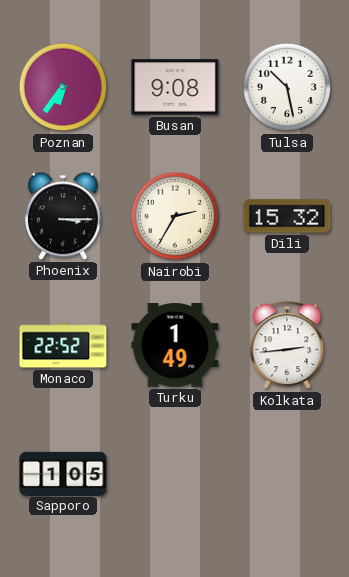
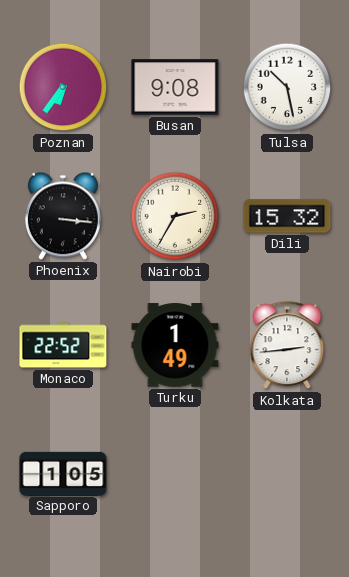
Phoenix: 3:15 -> 3:16 (63, 216)
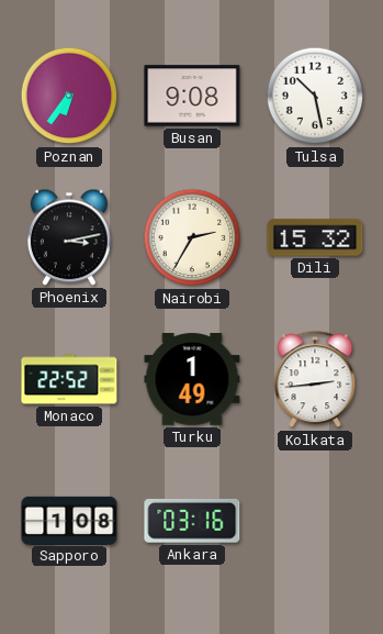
Phoenix: 3:16 -> 3:13 (69, 237)
Sapporo: 1:05 -> 1:08 (69, 520)
Ankara: none -> 03:16 (192, 521)
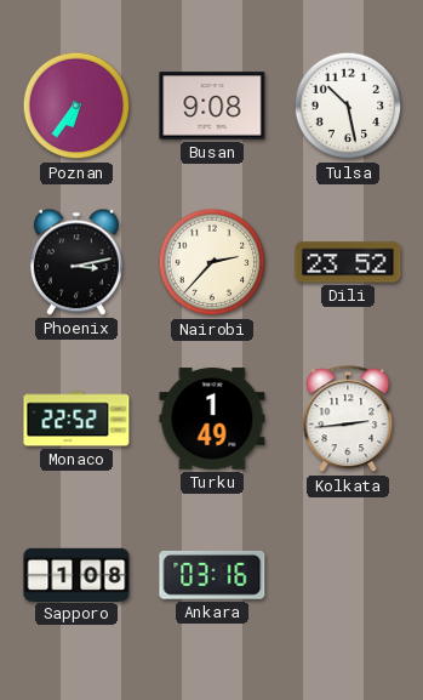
Nairobi: 2:35 -> 2:37 (212, 262)
Dili: 15:32 -> 23:52 (348, 262)
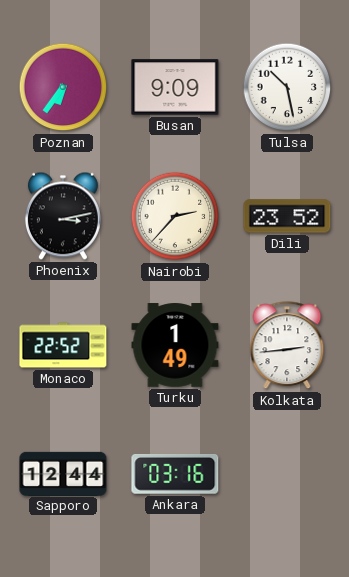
Busan: 9:08 -> 9:09 (175, 87)
Sapporo: 1:08 -> 12:44 (63, 473)
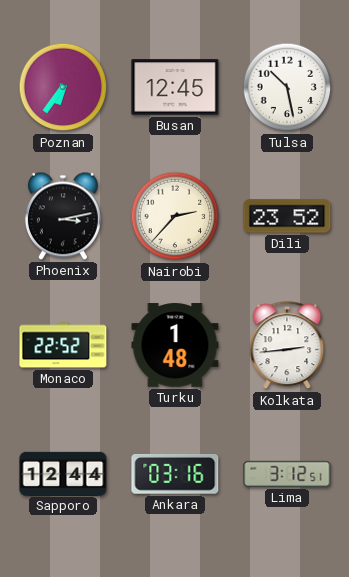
Busan: 9:09 -> 12:45 (175, 87)
Turku: 1:49 -> 1:48 (175, 345)
Lima: none -> 3:12 (287, 474)
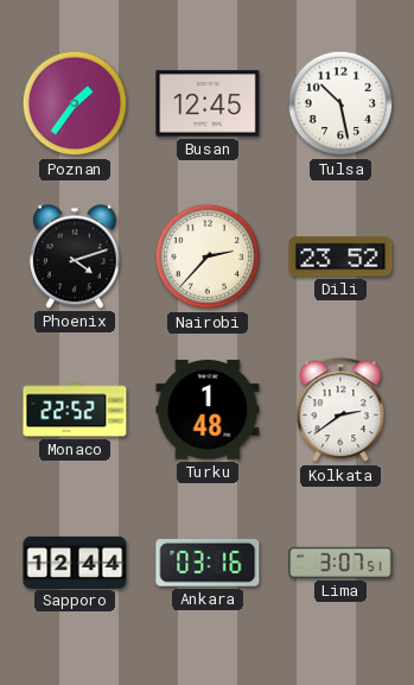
Poznan: 6:36 -> 1:36 (75, 103)
Phoenix: 3:13 -> 4:12 (75, 256)
Kolkata: 2:44 -> 2:39 (340, 411)
Lima: 3:12 -> 3:07 (340, 563)
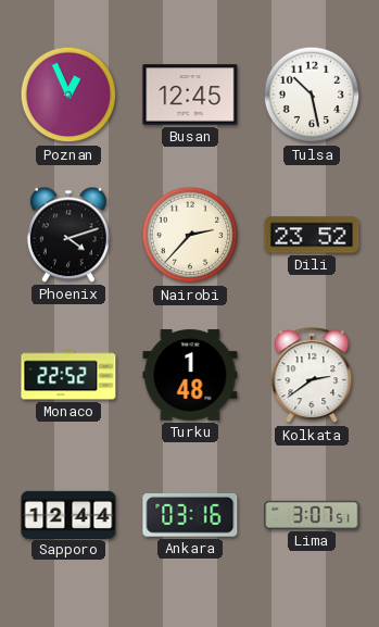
Poznan: 1:36 -> 12:56 (68, 95)
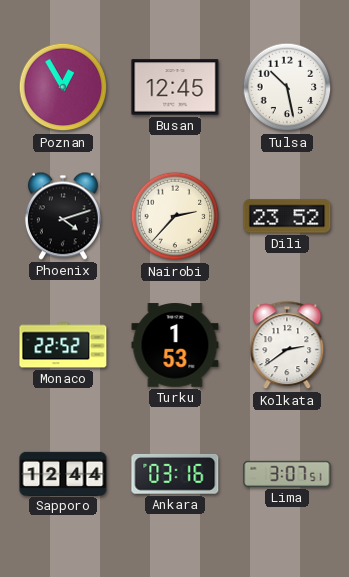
Poznan: 12:56 -> 12:55 (63, 87)
Turku: 1:48 -> 1:53 (175, 345)
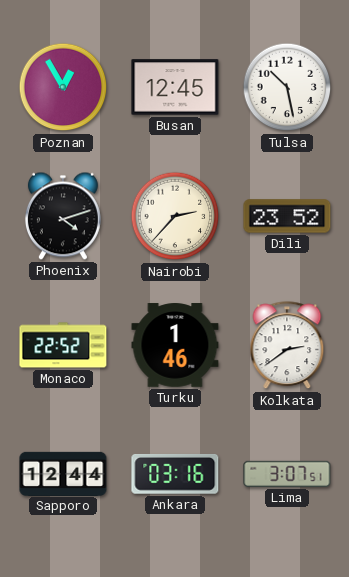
Turku: 1:53 -> 1:46 (175, 345)
